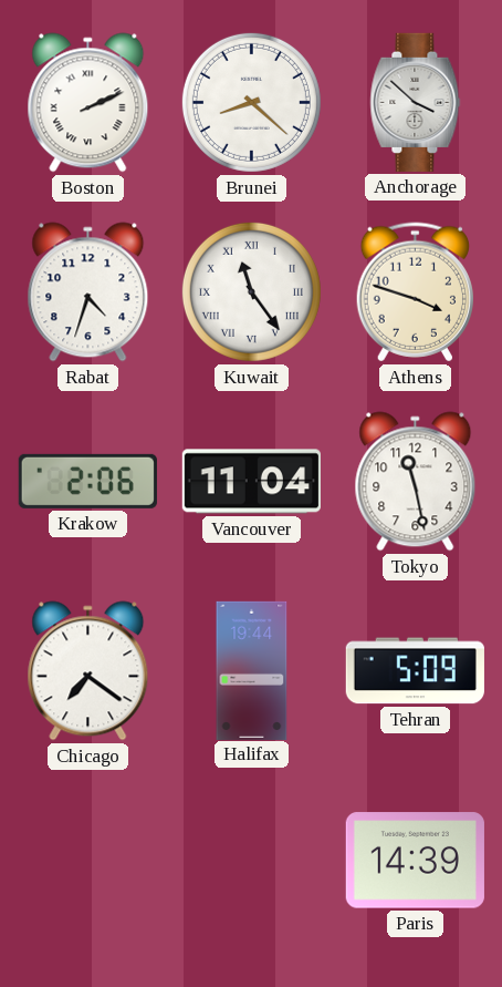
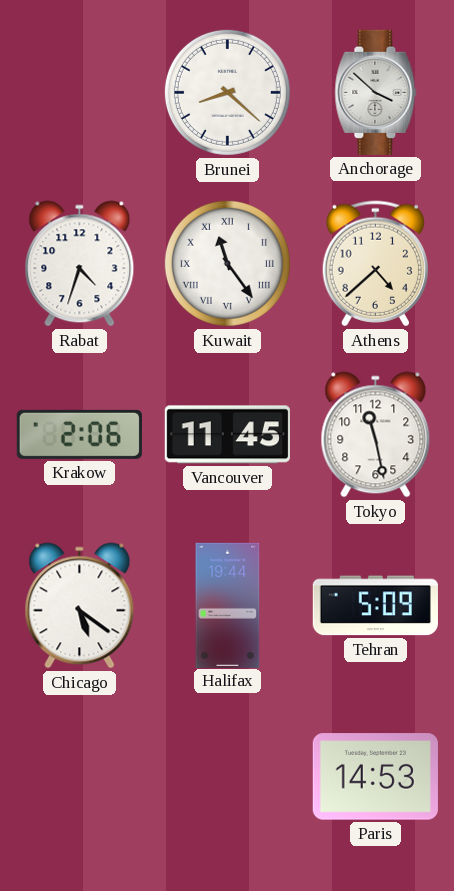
Boston: 2:11 -> none (88, 103)
Athens: 3:48 -> 4:38 (375, 264)
Vancouver: 11:04 -> 11:45 (227, 435)
Chicago: 7:21 -> 5:21 (80, 606)
Paris: 14:39 -> 14:53 (375, 777)
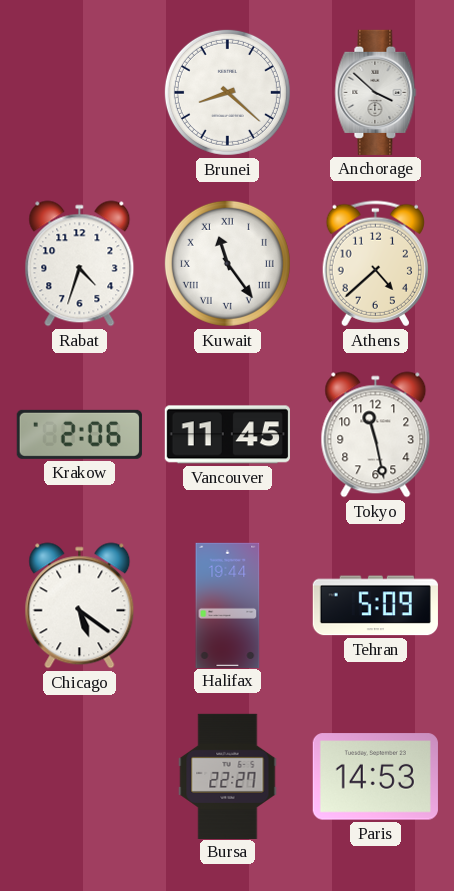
Bursa: none -> 22:27 (228, 776)
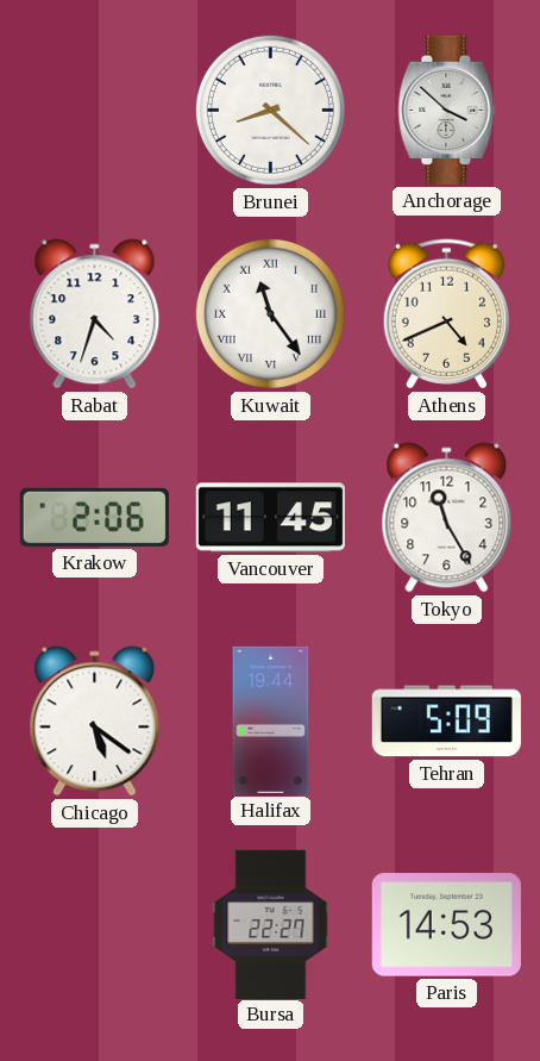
Athens: 4:38 -> 4:41 (446, 314)
Tokyo: 11:28 -> 11:25 (447, 518)
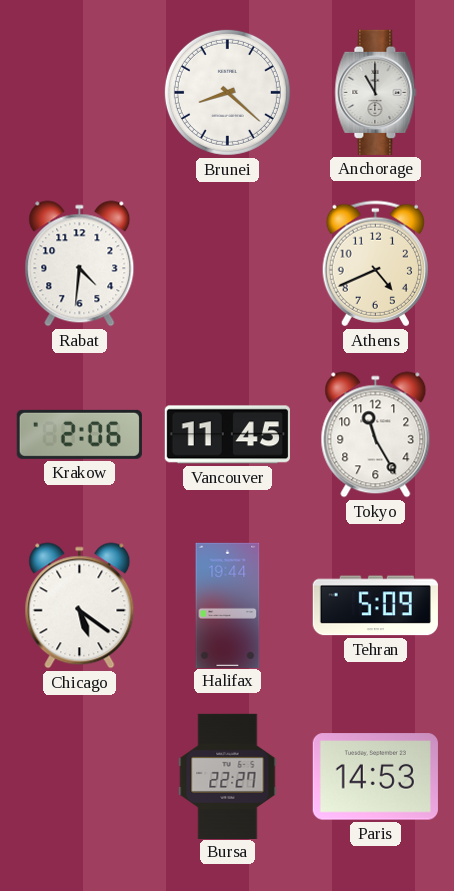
Anchorage: 3:52 -> 11:00 (376, 92)
Rabat: 4:33 -> 4:31 (80, 264)
Kuwait: 11:24 -> none (270, 313)
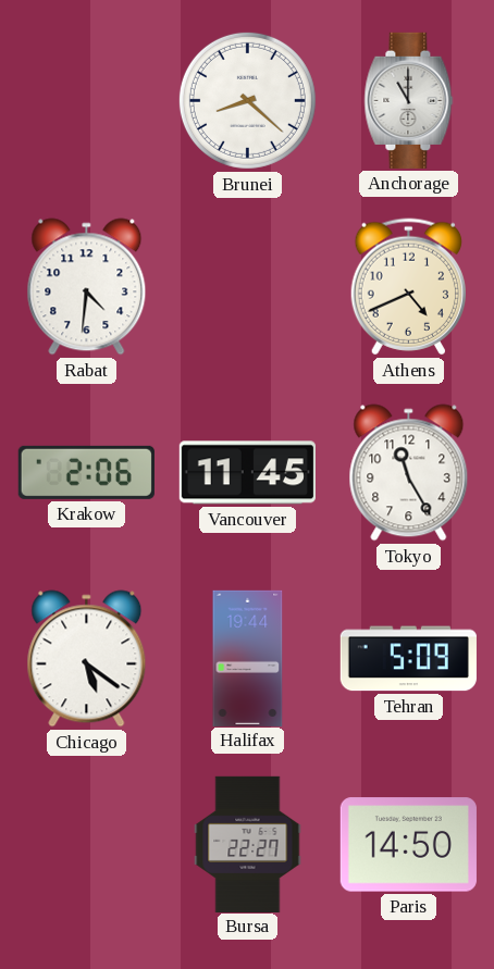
Paris: 14:53 -> 14:50 (408, 845)
